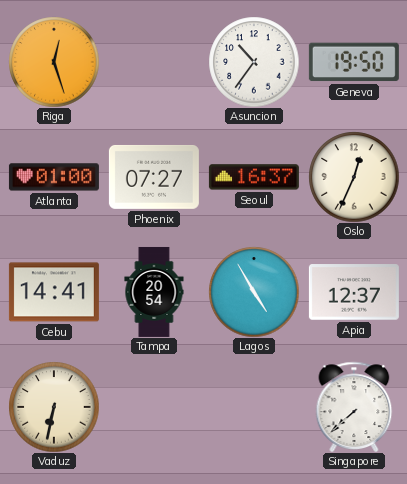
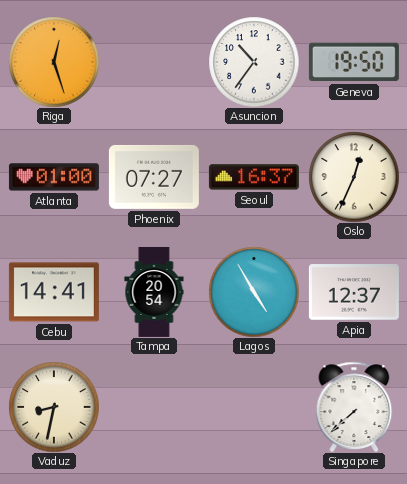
Vaduz: 6:32 -> 8:32 (54, 407)
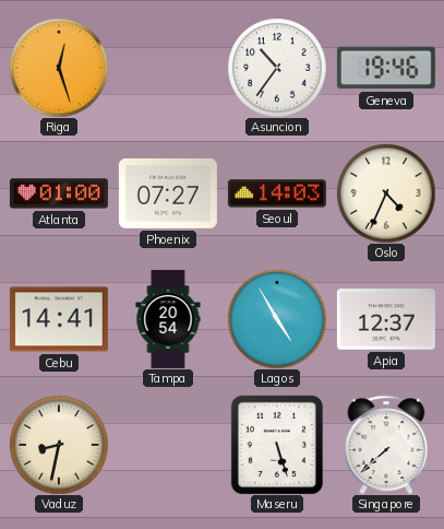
Geneva: 19:50 -> 19:46 (386, 68)
Seoul: 16:37 -> 14:03 (277, 193)
Oslo: 12:34 -> 4:34 (386, 193)
Maseru: none -> 5:27 (277, 445)
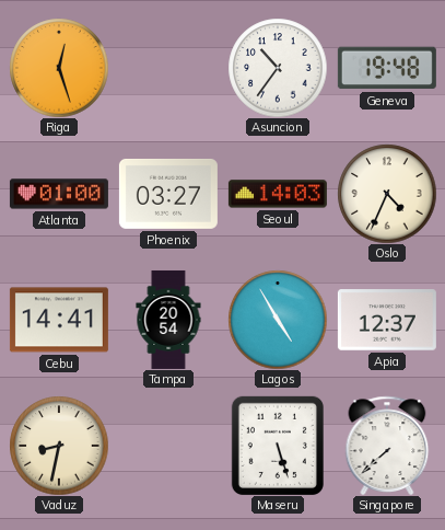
Geneva: 19:46 -> 19:48 (387, 68)
Phoenix: 07:27 -> 03:27 (168, 194)
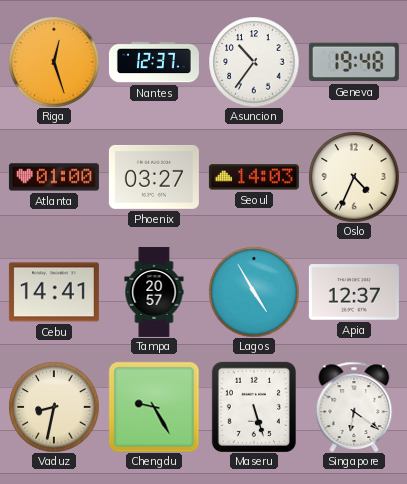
Nantes: none -> 12:37 (154, 62)
Tampa: 20:54 -> 20:57 (154, 292)
Chengdu: none -> 9:25 (154, 407)
Singapore: 7:38 -> 6:21 (354, 407)
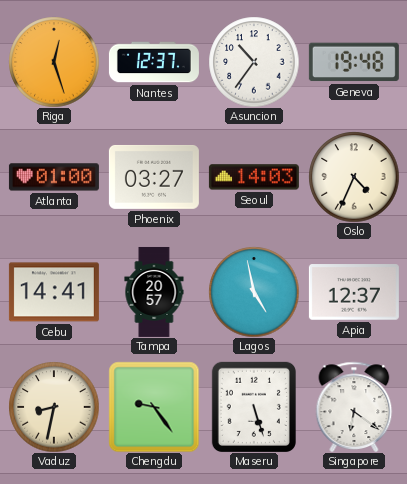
Lagos: 4:55 -> 4:58 (254, 292)
Chengdu: 9:25 -> 9:24 (154, 407)
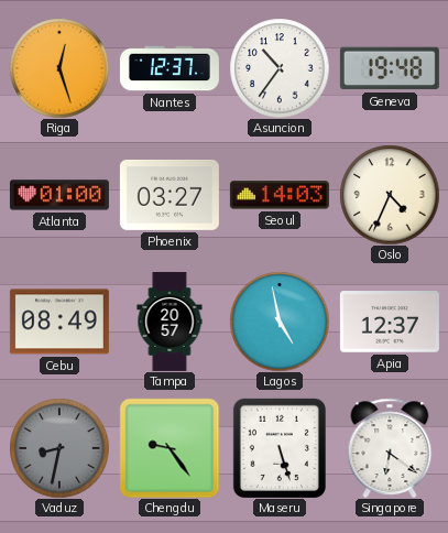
Cebu: 14:41 -> 08:49 (59, 322)
Vaduz dial: cream -> grey (59, 448)
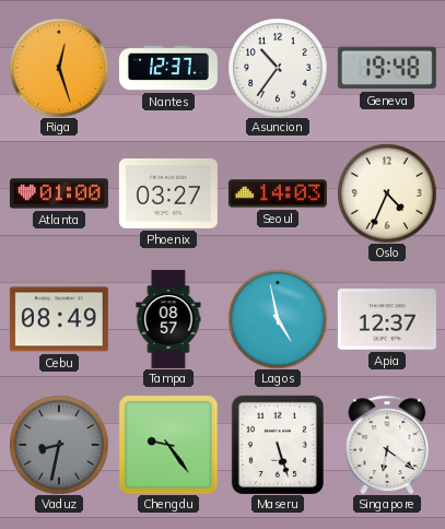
Tampa: 20:57 -> 08:57 (168, 319)
